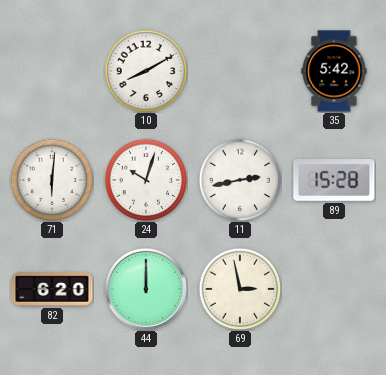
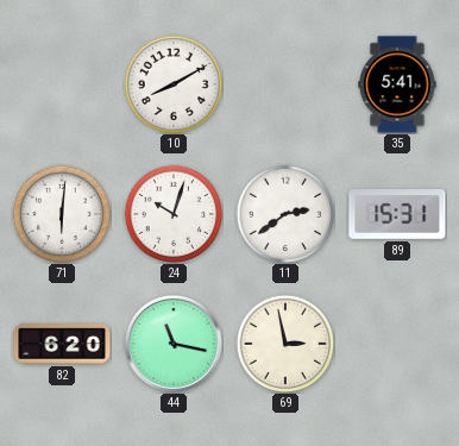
35: 5:42 -> 5:41 (397, 84)
11: 2:43 -> 2:39 (285, 214)
89: 15:28 -> 15:31 (397, 215)
44: 12:00 -> 11:17 (174, 344)
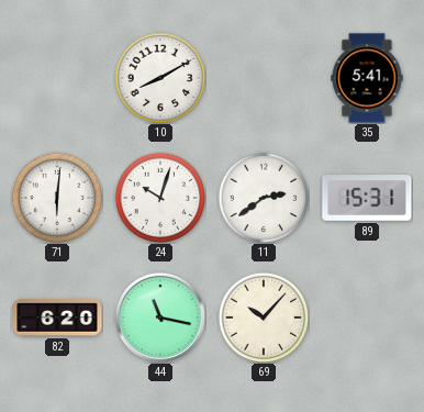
69: 2:58 -> 10:07 (264, 318)
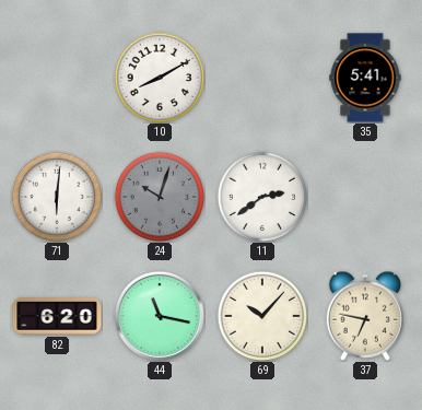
24 dial: white -> grey (160, 197)
89: 15:31 -> none (367, 199)
37: none -> 6:47 (364, 316)
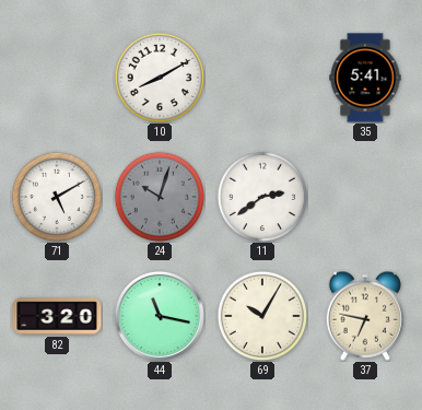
71: 6:01 -> 5:10 (57, 197)
82: 6:20 -> 3:20 (57, 316)
69: 10:07 -> 10:05 (262, 316)
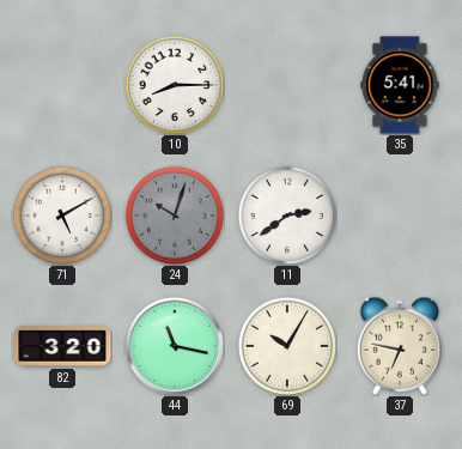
10: 8:10 -> 8:15 (175, 85)
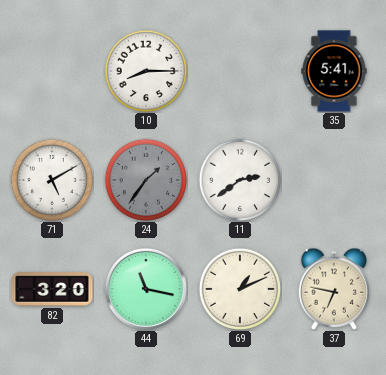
24: 10:03 -> 1:36 (146, 180)
69: 10:05 -> 1:11 (240, 289)
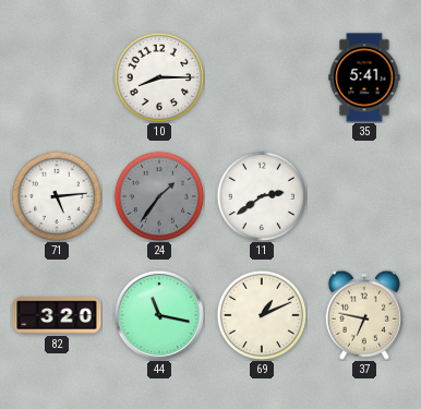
71: 5:10 -> 5:14 (57, 196)
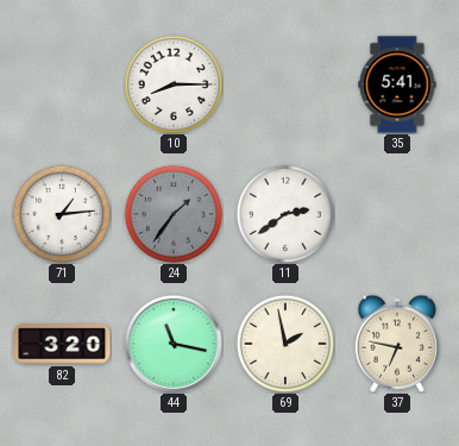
71: 5:14 -> 1:14 (62, 214)
69: 1:11 -> 1:58 (285, 344)
